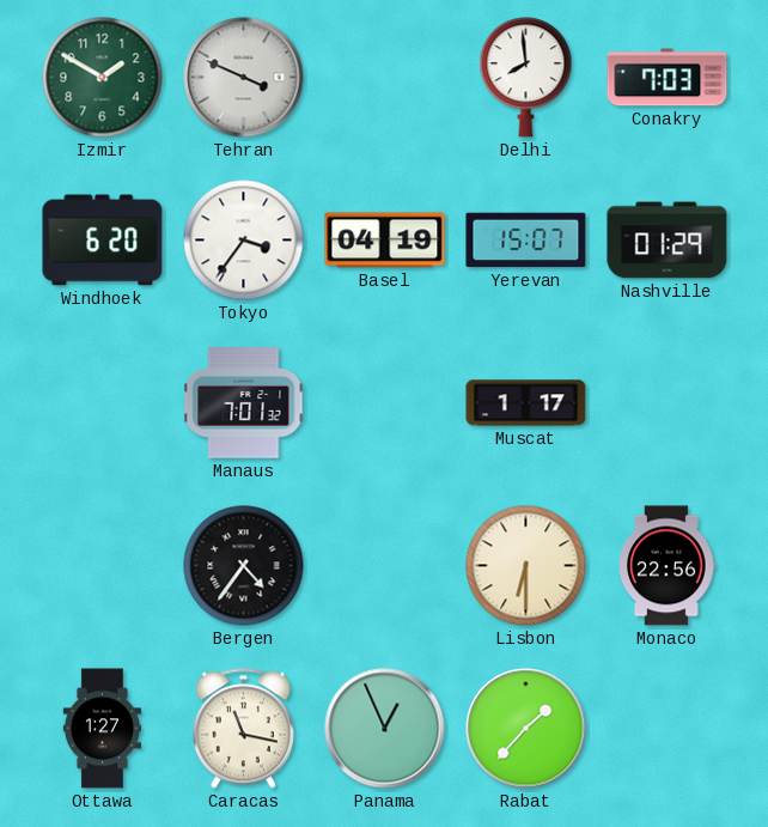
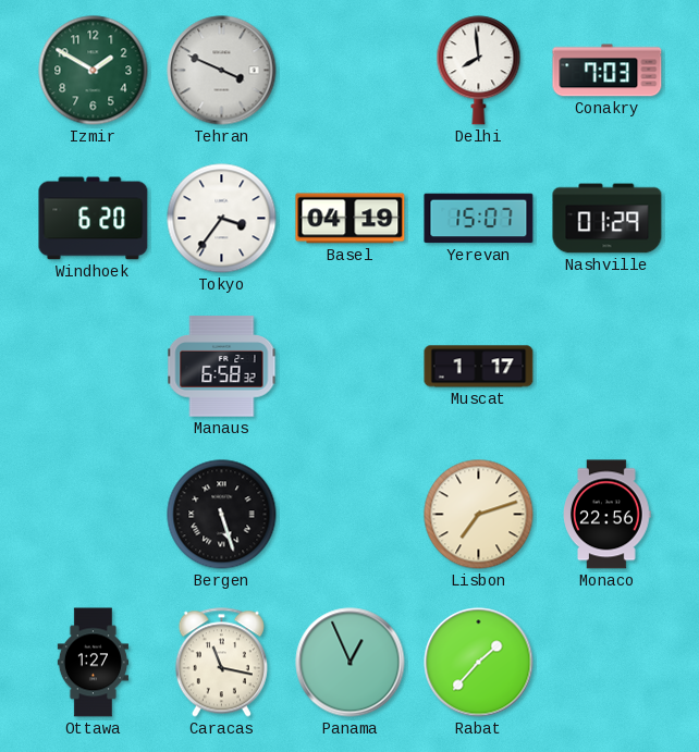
Manaus: 7:01 -> 6:58 (222, 367)
Bergen: 4:36 -> 5:27 (222, 515)
Lisbon: 6:30 -> 7:12 (479, 515)
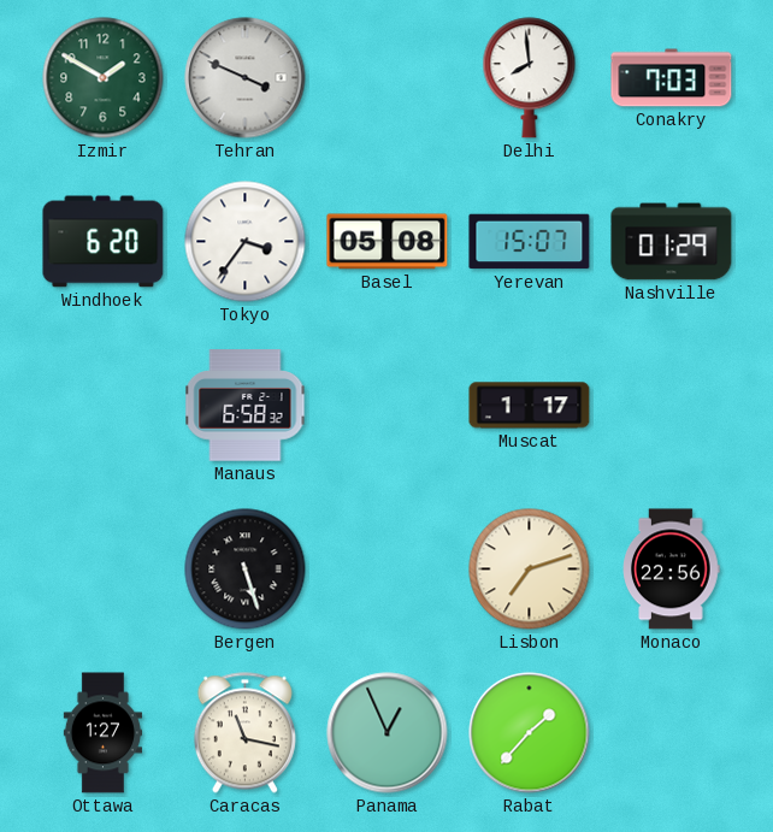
Basel: 04:19 -> 05:08 (388, 242)
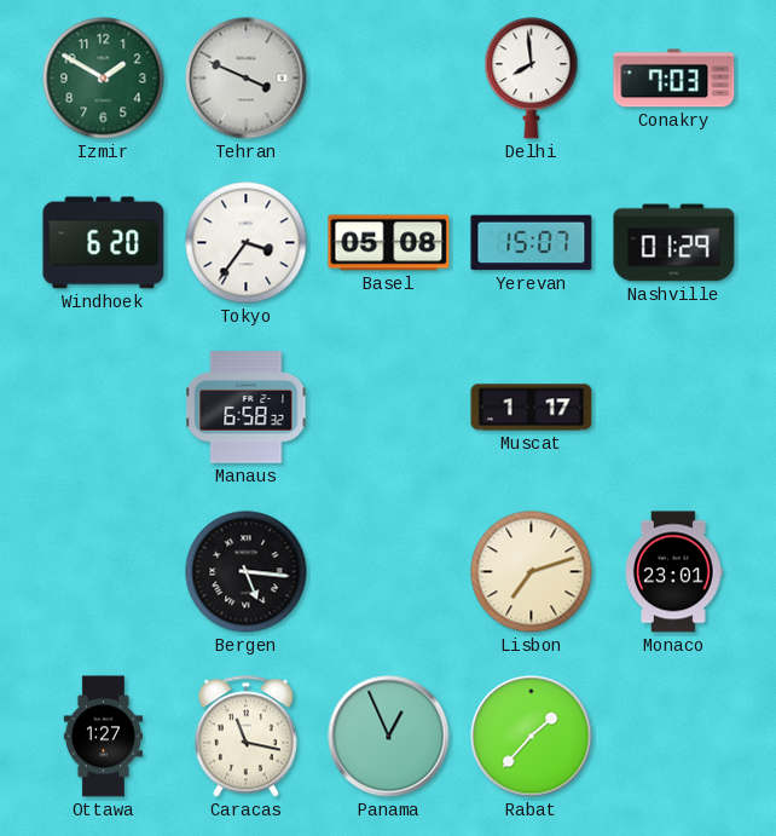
Bergen: 5:27 -> 5:16 (247, 572)
Monaco: 22:56 -> 23:01 (674, 572)
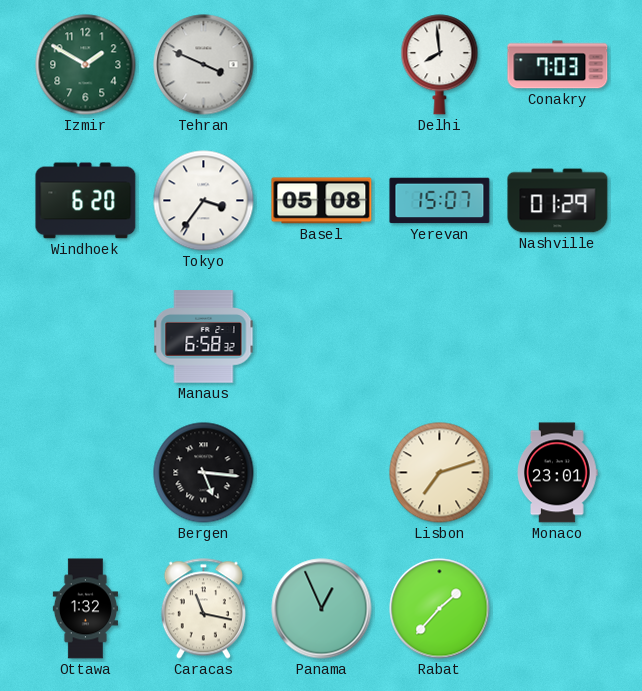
Muscat: 1:17 -> none (532, 408)
Ottawa: 1:27 -> 1:32 (85, 609)
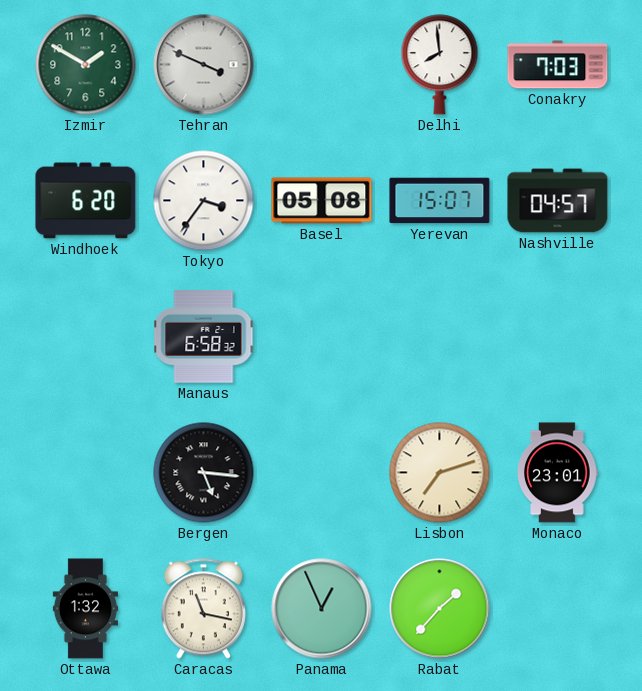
Nashville: 01:29 -> 04:57 (558, 201)
